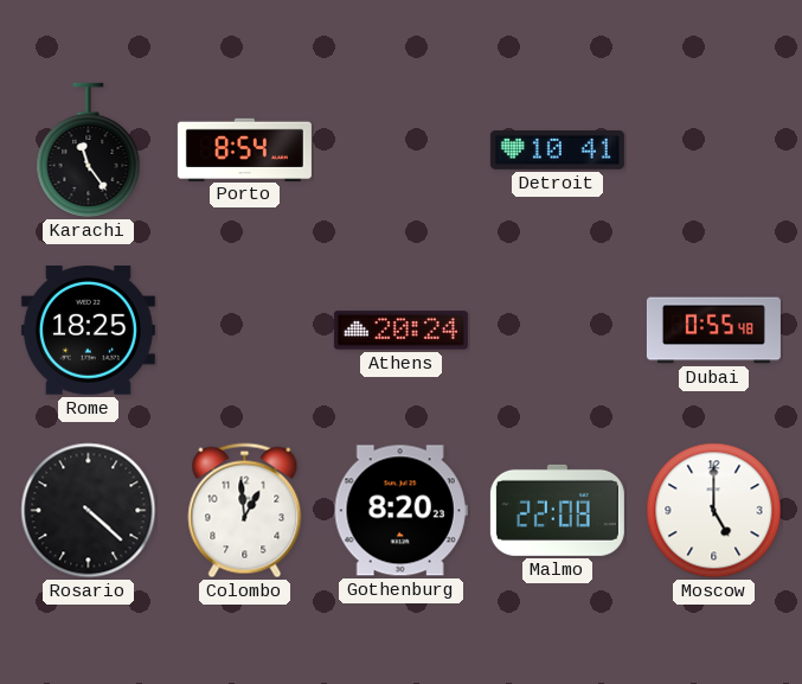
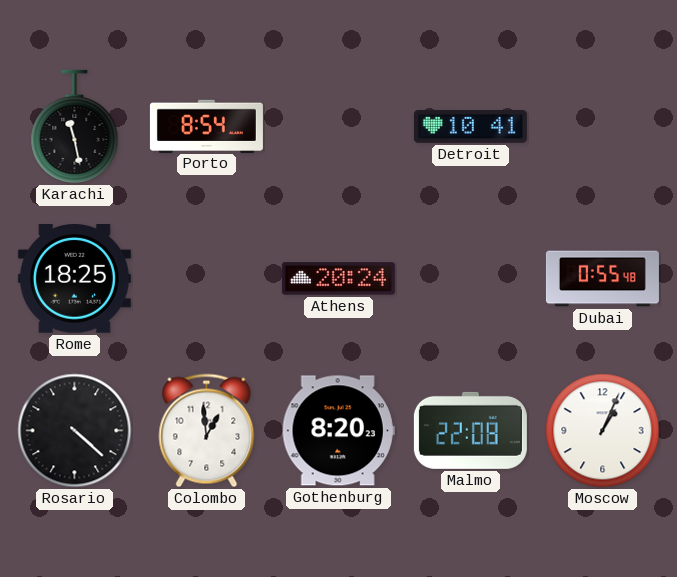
Karachi: 11:24 -> 11:28 (75, 126)
Moscow: 5:00 -> 1:04 (603, 431)
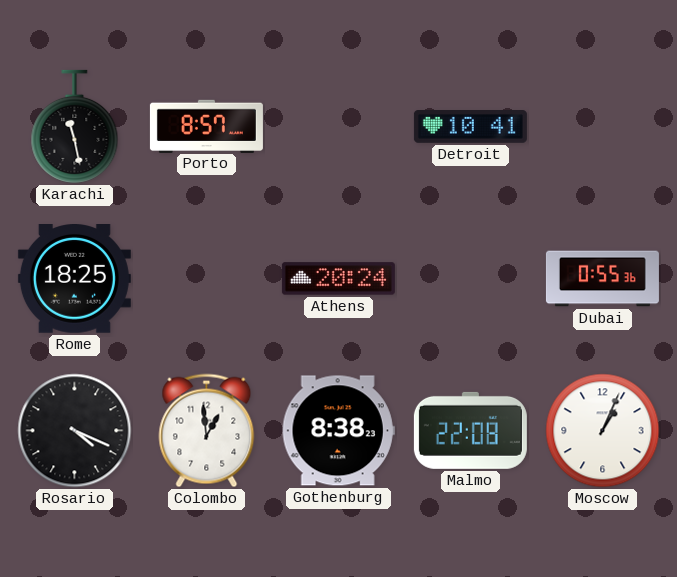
Porto: 8:54 -> 8:57 (206, 126)
Dubai: 0:55:48 -> 0:55:36 (602, 279)
Rosario: 4:22 -> 4:19 (75, 431)
Gothenburg: 8:20 -> 8:38 (338, 431)
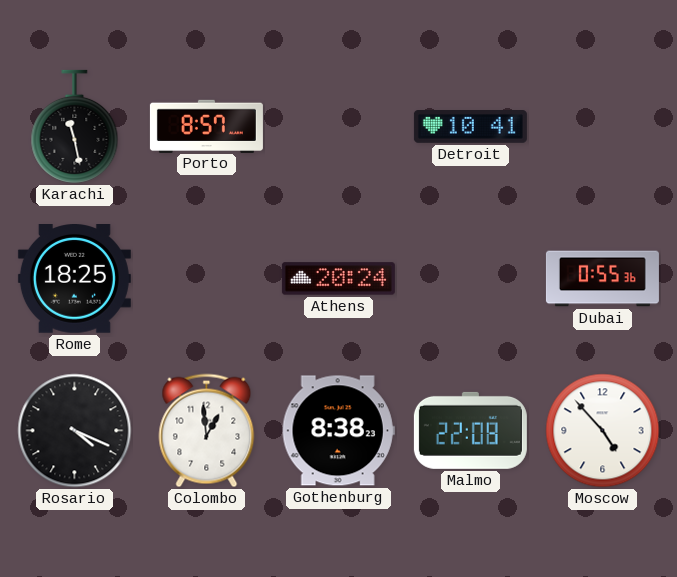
Moscow: 1:04 -> 4:53 (603, 431)
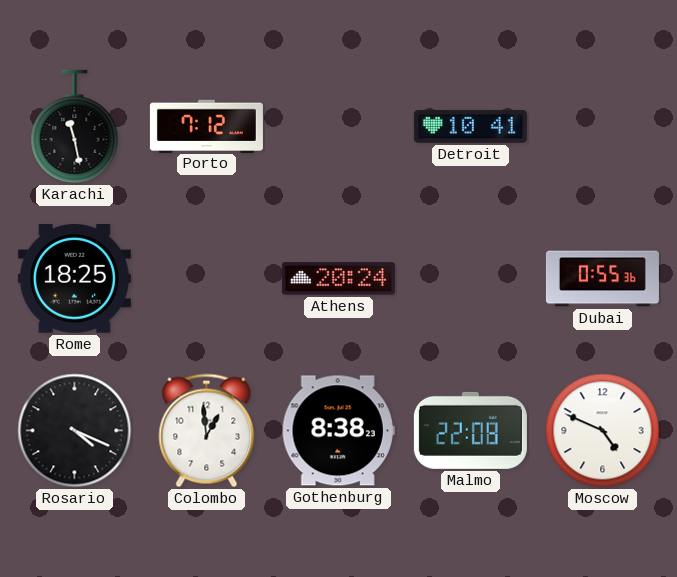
Porto: 8:57 -> 7:12 (206, 126)
Moscow: 4:53 -> 4:49 (603, 431)
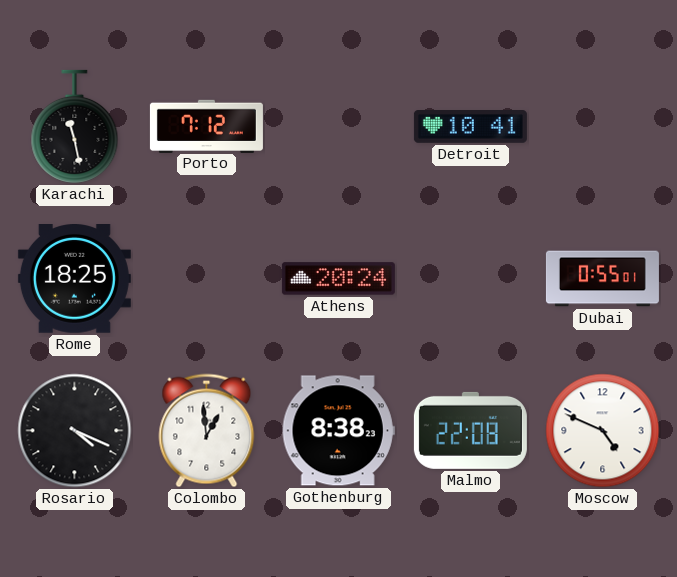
Dubai: 0:55:36 -> 0:55:01 (602, 279)
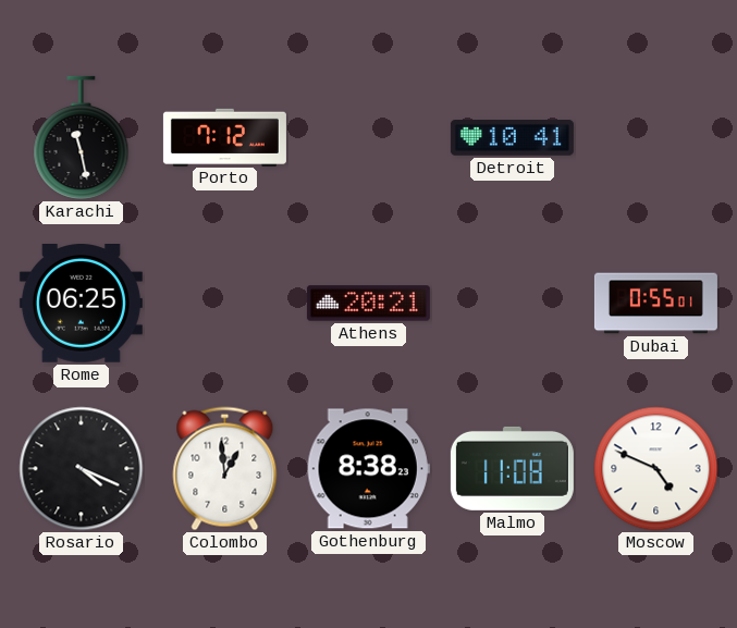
Rome: 18:25 -> 06:25 (81, 304)
Athens: 20:24 -> 20:21 (368, 304)
Malmo: 22:08 -> 11:08 (512, 468)
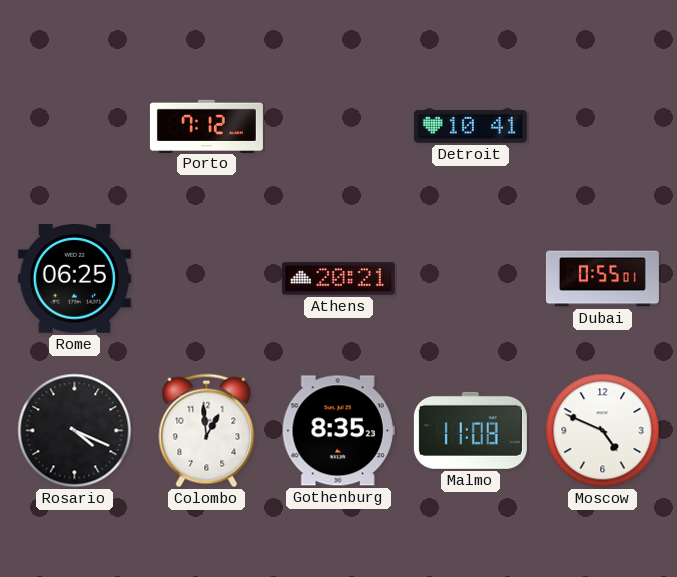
Karachi: 11:28 -> none (82, 137)
Gothenburg: 8:38 -> 8:35 (338, 431)
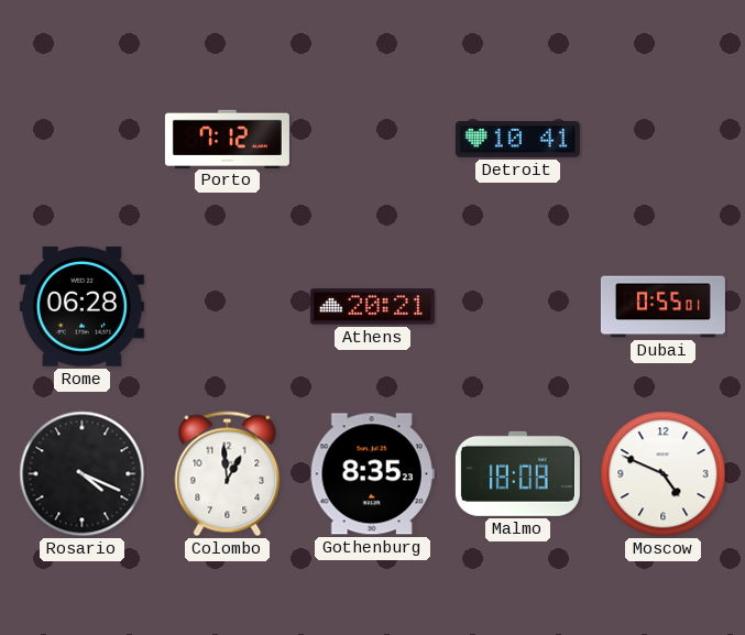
Rome: 06:25 -> 06:28 (81, 307)
Malmo: 11:08 -> 18:08 (517, 473)
